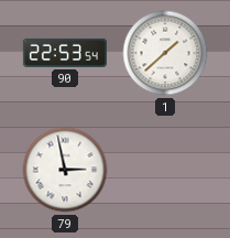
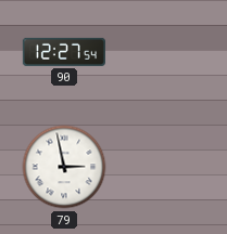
90: 22:53 -> 12:27 (63, 52)
1: 1:38 -> none (165, 53)
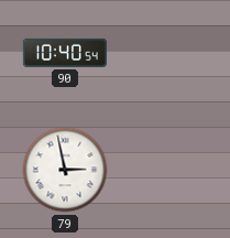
90: 12:27 -> 10:40 (64, 53)
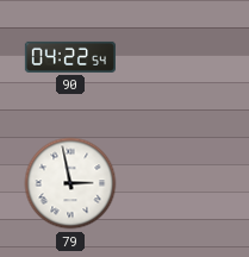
90: 10:40 -> 04:22 (69, 57)
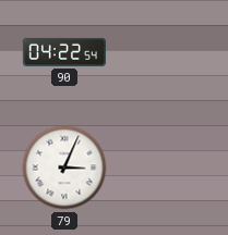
79: 2:58 -> 3:04 (64, 168)
